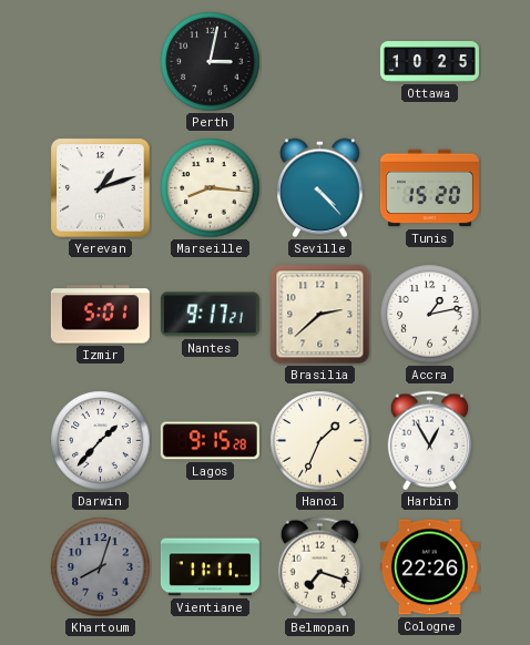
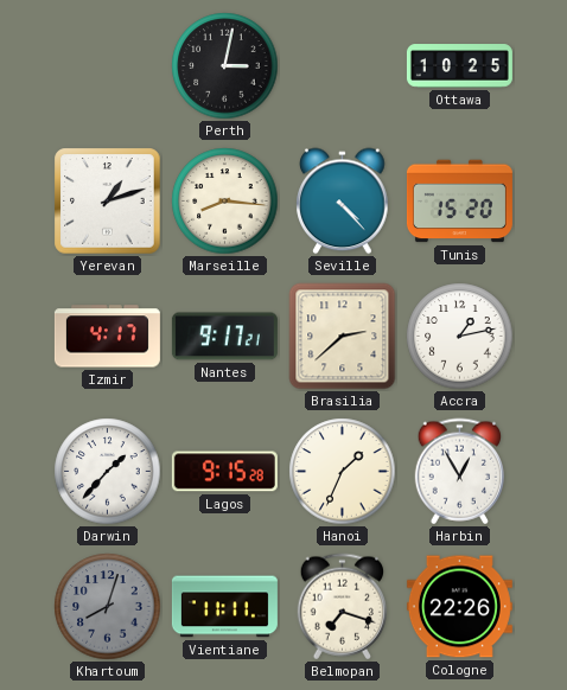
Izmir: 5:01 -> 4:17 (107, 337)
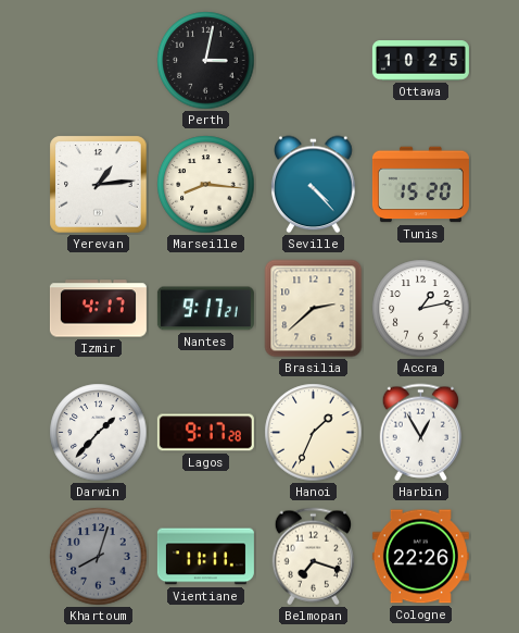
Yerevan: 1:12 -> 1:14 (99, 185)
Lagos: 9:15 -> 9:17 (205, 433)
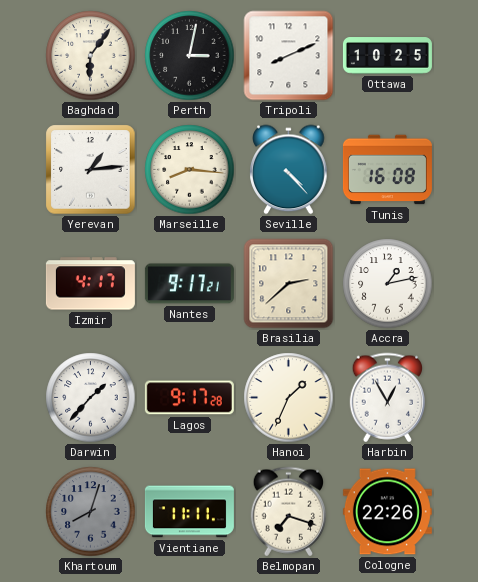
Baghdad: none -> 6:06 (91, 56)
Tripoli: none -> 8:11 (289, 56)
Tunis: 15:20 -> 16:08 (387, 170)
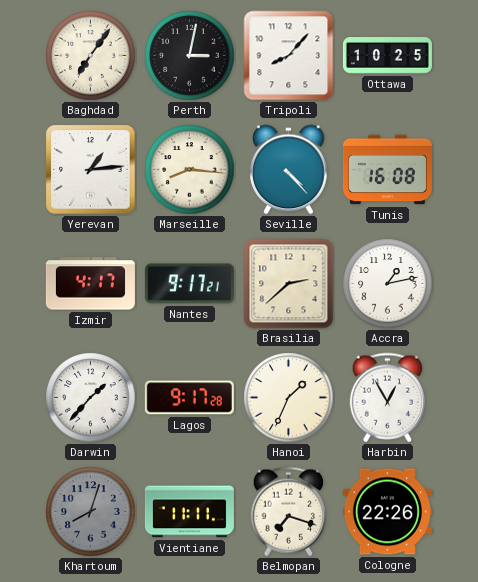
Baghdad: 6:06 -> 7:06 (91, 56)
Tripoli: 8:11 -> 8:07 (289, 56)
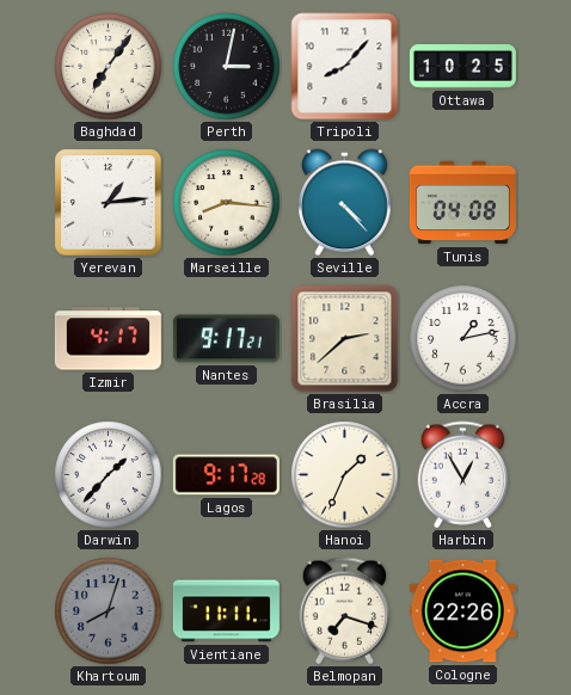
Tunis: 16:08 -> 04:08 (462, 203)
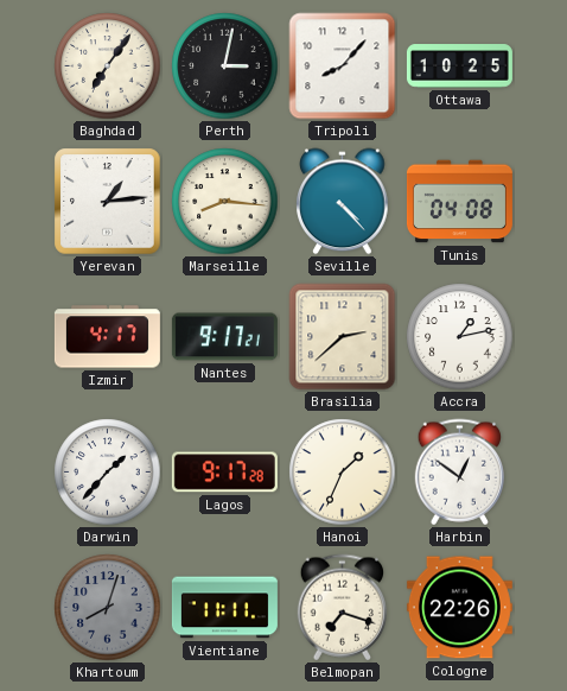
Harbin: 12:55 -> 12:51 (459, 473)
